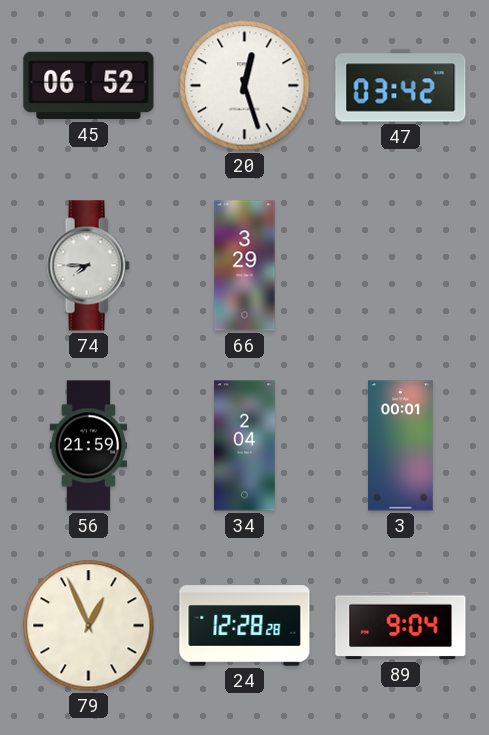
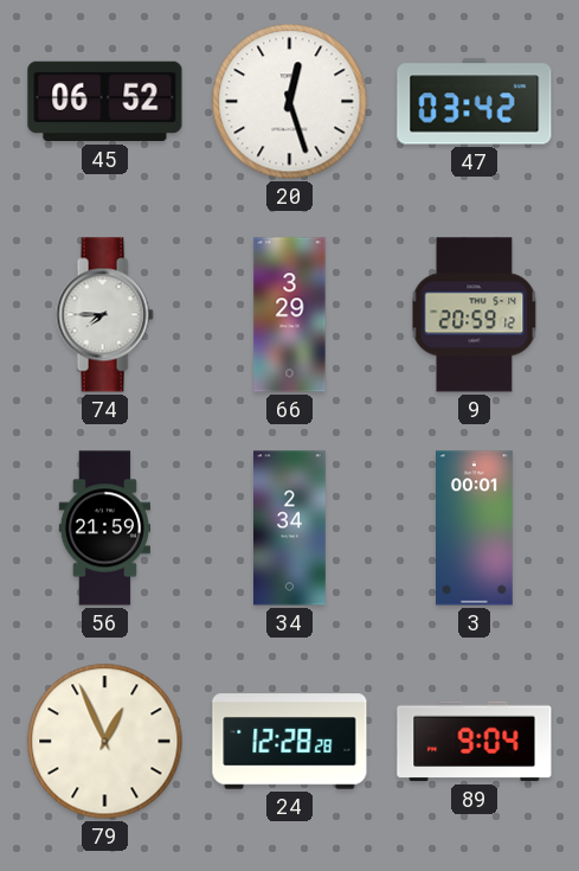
9: none -> 20:59 (475, 315)
34: 2:04 -> 2:34 (290, 529)
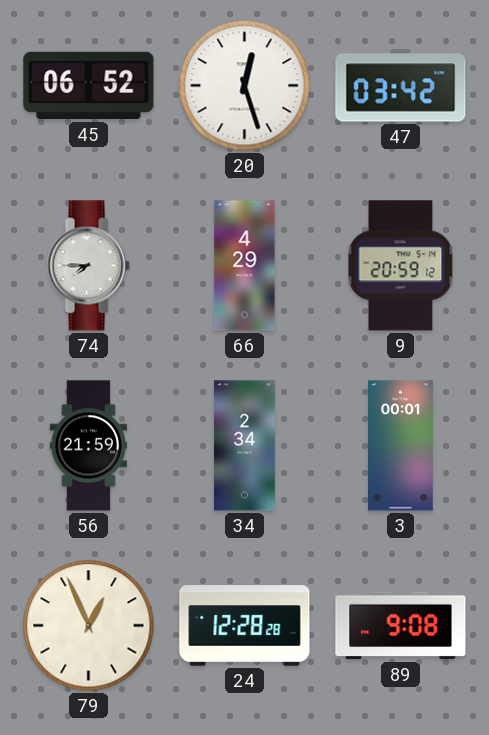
66: 3:29 -> 4:29 (245, 266)
89: 9:04 -> 9:08 (401, 626)
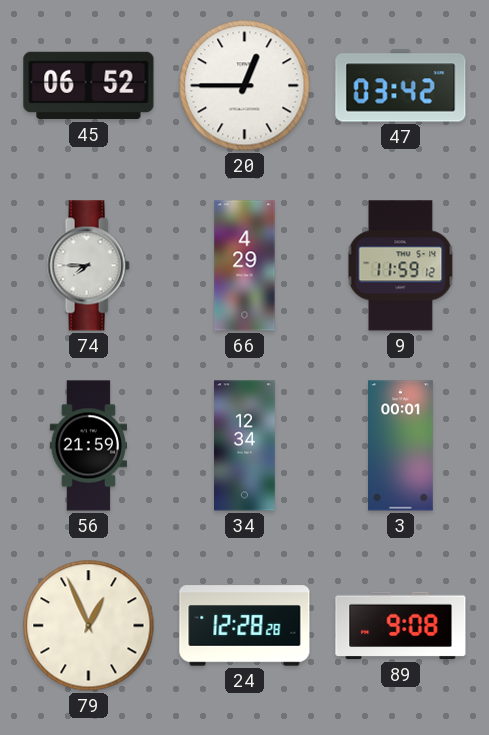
20: 12:27 -> 12:45 (245, 86)
9: 20:59 -> 11:59 (401, 266)
34: 2:34 -> 12:34 (245, 446)
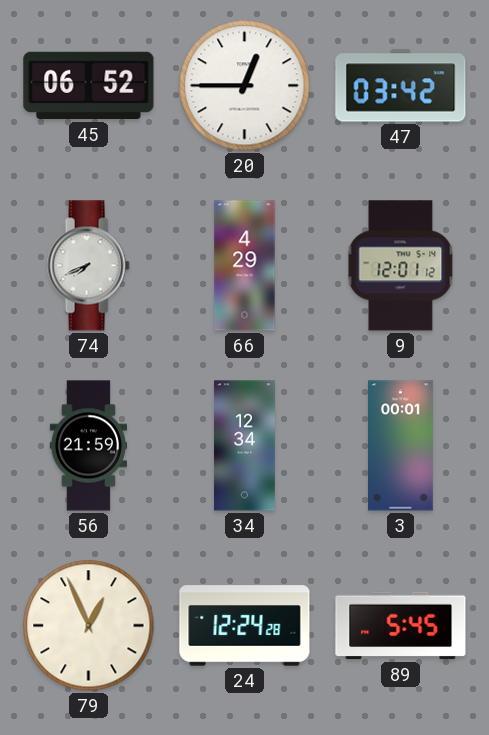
74: 7:45 -> 7:41 (88, 266)
9: 11:59 -> 12:01 (401, 266)
24: 12:28 -> 12:24 (245, 626)
89: 9:08 -> 5:45 (401, 626)
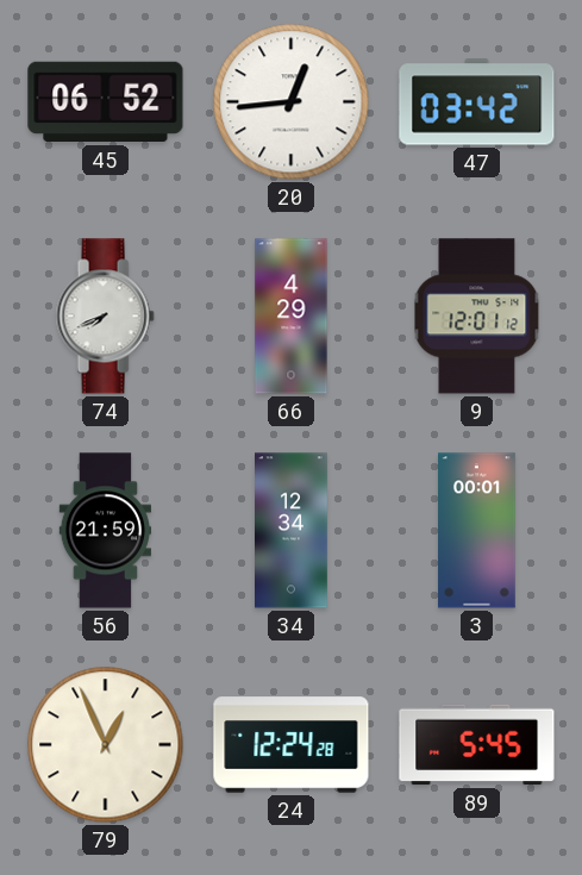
20: 12:45 -> 12:44 (292, 102)
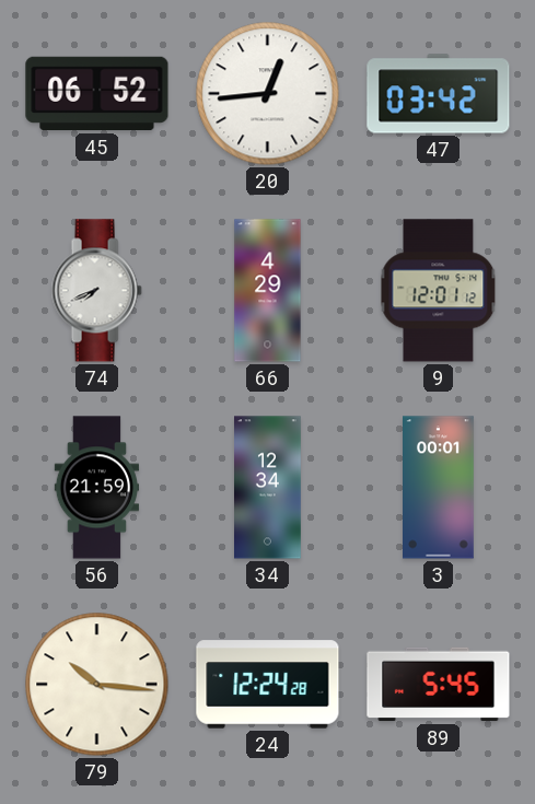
79: 12:56 -> 10:16 (97, 685)
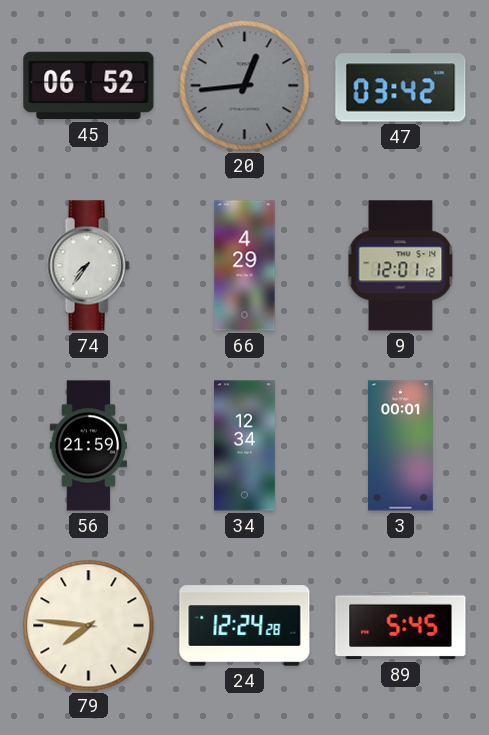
20 dial: white -> grey (245, 86)
74: 7:41 -> 7:36 (88, 266)
79: 10:16 -> 7:46 (89, 626)
